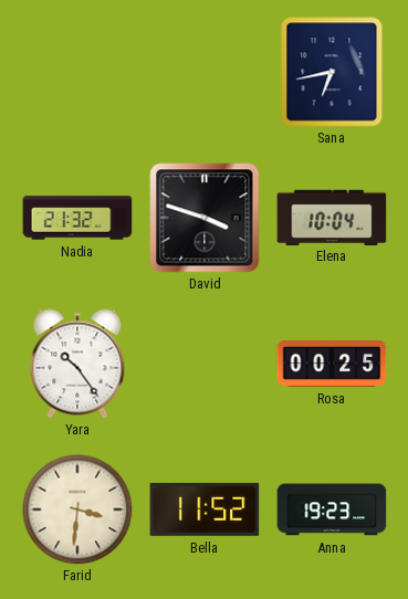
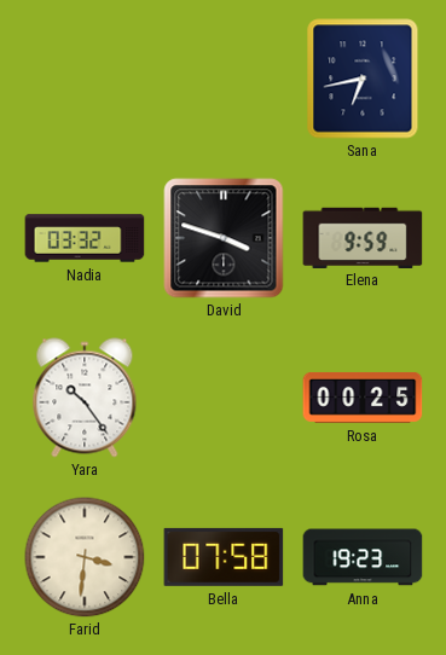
Nadia: 21:32 -> 03:32 (85, 238)
Elena: 10:04 -> 9:59 (363, 237)
Bella: 11:52 -> 07:58 (224, 557)
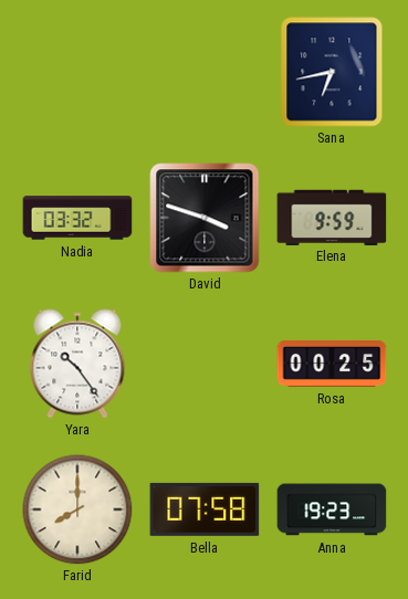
Farid: 3:31 -> 8:00 (77, 509)
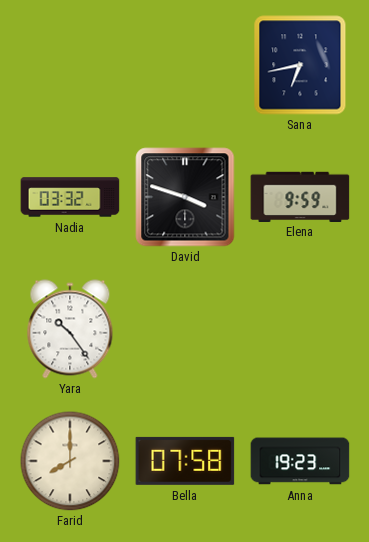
Rosa: 00:25 -> none (332, 364)
